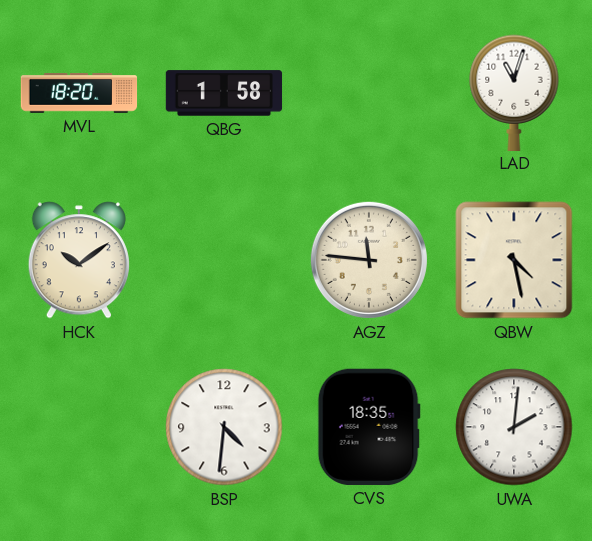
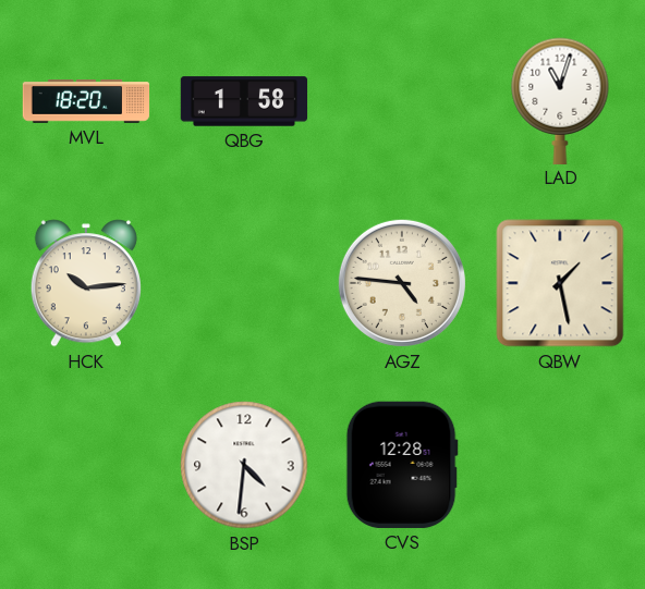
HCK: 10:09 -> 10:14 (86, 283)
AGZ: 11:46 -> 4:46 (402, 283)
QBW: 4:28 -> 1:28 (560, 283)
CVS: 18:35 -> 12:28 (402, 465)
UWA: 2:01 -> none (514, 427)
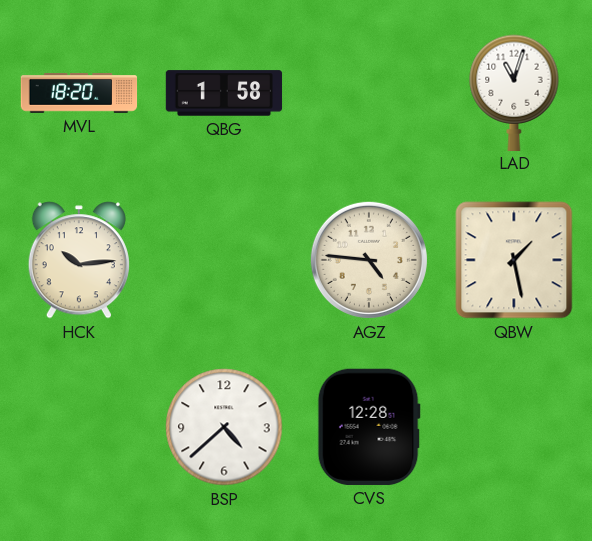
BSP: 4:31 -> 4:38 (224, 427)
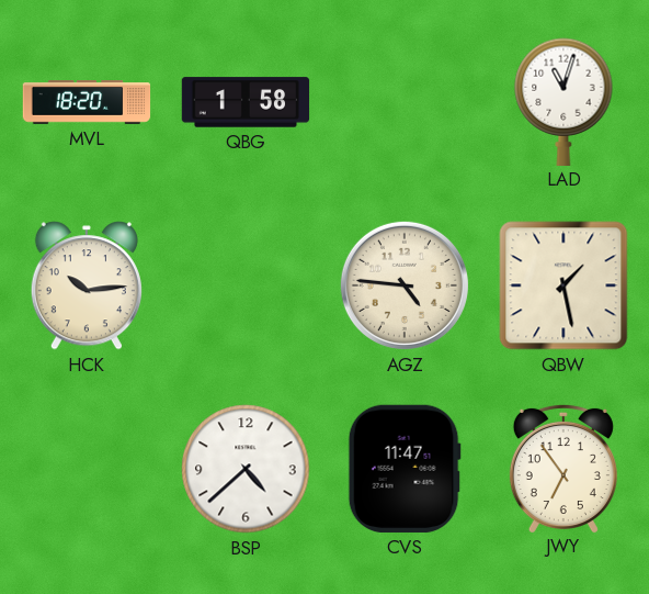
CVS: 12:28 -> 11:47 (405, 469)
JWY: none -> 6:54 (563, 468)
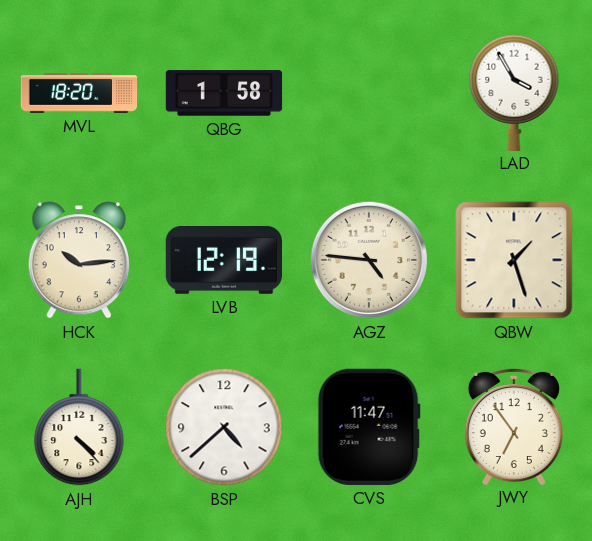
LAD: 11:03 -> 3:55 (514, 92)
LVB: none -> 12:19 (223, 261)
QBW: 1:28 -> 1:27 (514, 260)
AJH: none -> 4:23 (79, 427)
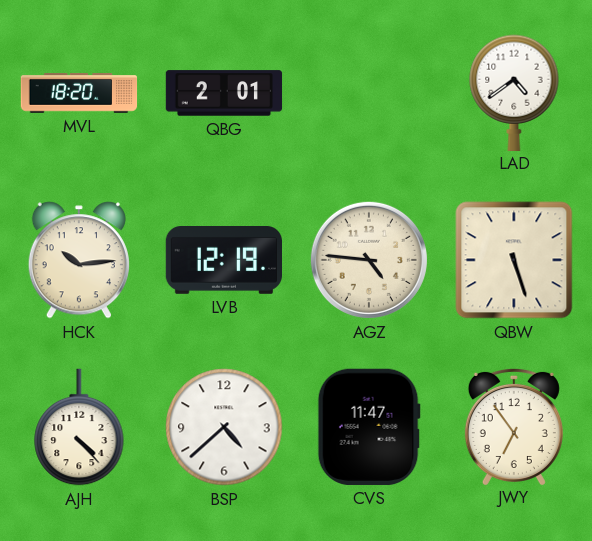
QBG: 1:58 -> 2:01 (224, 93)
LAD: 3:55 -> 4:39 (514, 92)
QBW: 1:27 -> 5:27 (514, 260)
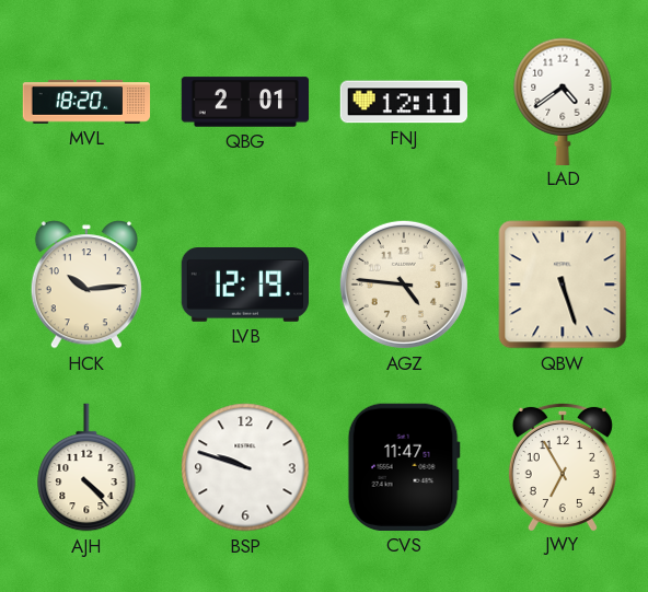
FNJ: none -> 12:11 (403, 102)
BSP: 4:38 -> 9:48 (245, 467)
JWY: 6:54 -> 6:55 (563, 466)
